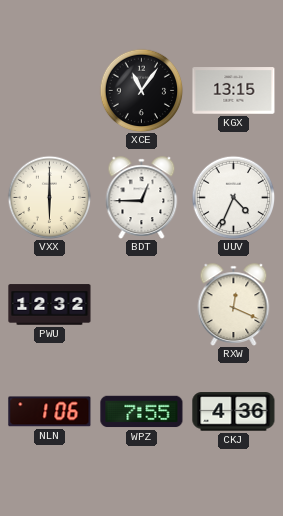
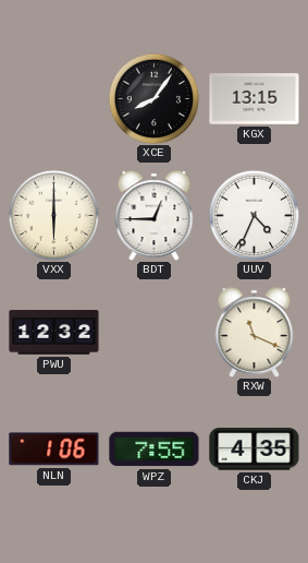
XCE: 11:06 -> 8:06 (153, 98)
RXW: 12:19 -> 11:19 (255, 333)
CKJ: 4:36 -> 4:35 (255, 450)
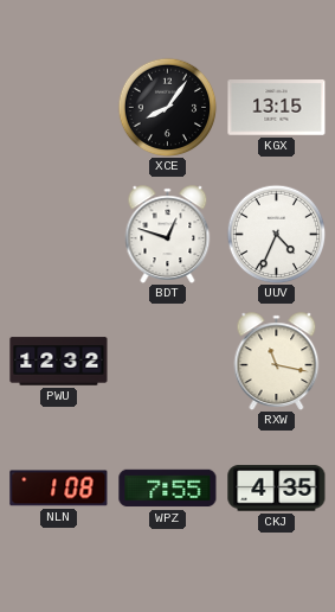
VXX: 6:00 -> none (53, 215)
BDT: 12:45 -> 12:48 (168, 235)
RXW: 11:19 -> 11:17 (277, 362)
NLN: 1:06 -> 1:08 (59, 489)
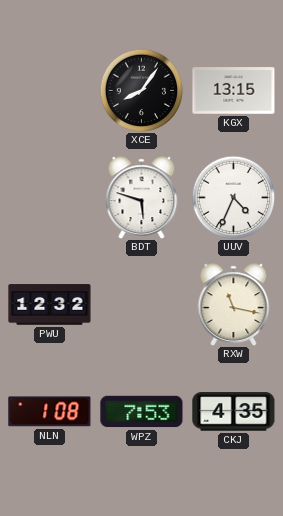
BDT: 12:48 -> 5:48 (142, 198)
WPZ: 7:55 -> 7:53 (142, 412)
